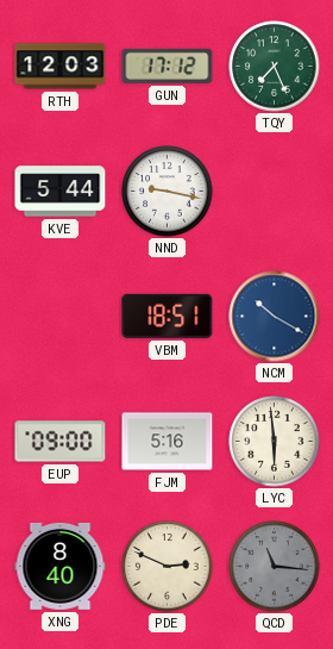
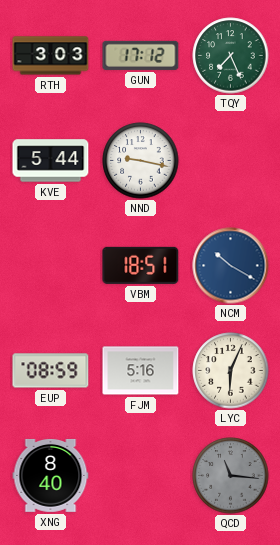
RTH: 12:03 -> 3:03 (51, 56)
EUP: 09:00 -> 08:59 (51, 371)
LYC: 5:59 -> 6:04 (231, 371)
PDE: 2:49 -> none (168, 567)
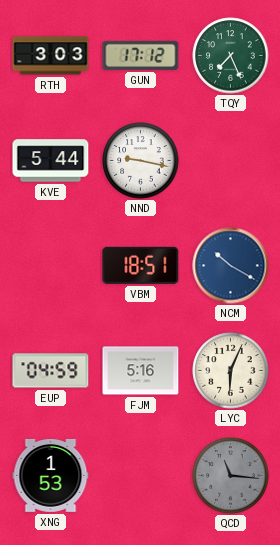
EUP: 08:59 -> 04:59 (51, 371)
XNG: 8:40 -> 1:53 (51, 475)
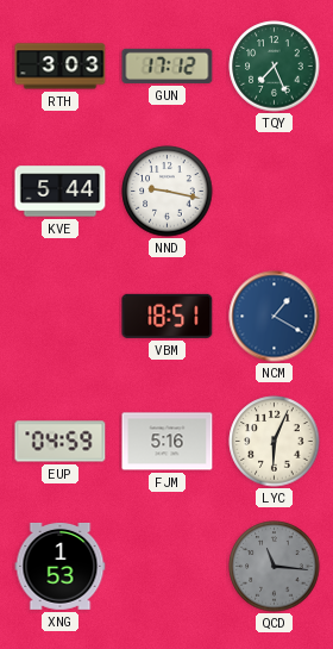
NCM: 10:20 -> 1:20 (275, 317)
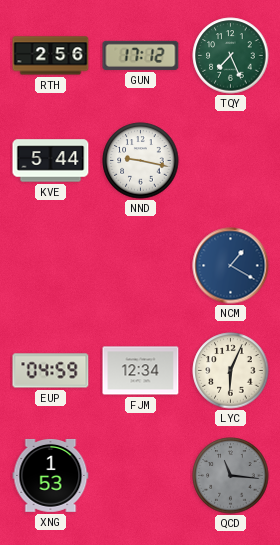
RTH: 3:03 -> 2:56 (51, 56)
VBM: 18:51 -> none (168, 316)
FJM: 5:16 -> 12:34 (141, 371)
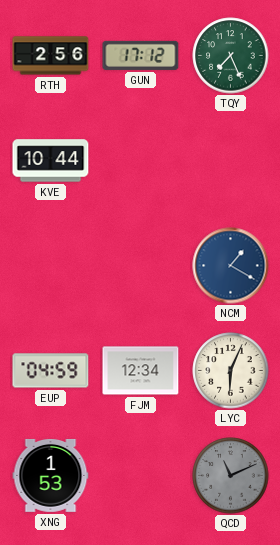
KVE: 5:44 -> 10:44 (51, 161)
NND: 9:17 -> none (141, 161)
QCD: 11:16 -> 11:11 (231, 476)
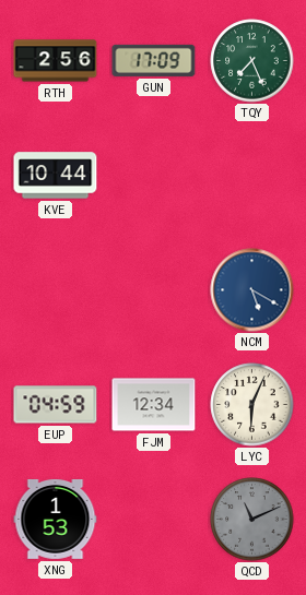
GUN: 17:12 -> 17:09 (154, 60)
NCM: 1:20 -> 5:20 (252, 290)
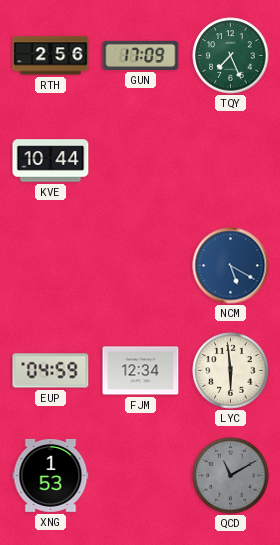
LYC: 6:04 -> 5:59 (231, 371)
QCD: 11:11 -> 11:10 (231, 476)
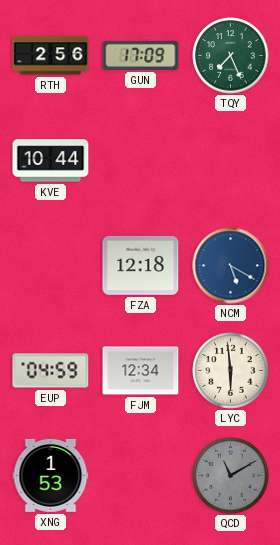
FZA: none -> 12:18 (141, 265)
